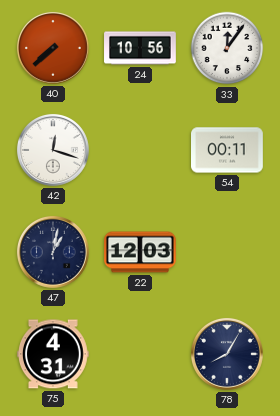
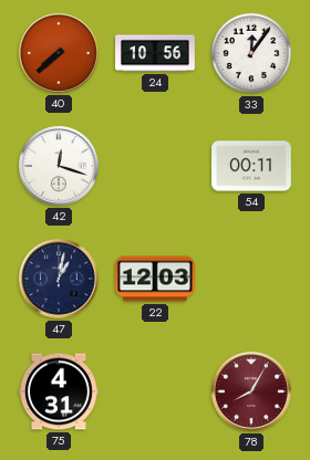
78 dial: navy -> burgundy (251, 391)
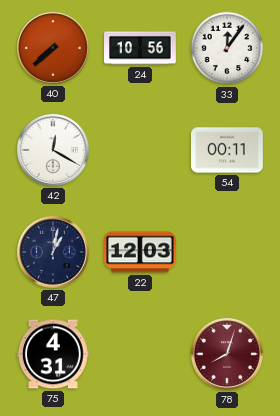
42: 12:18 -> 12:20 (53, 150)
78: 8:05 -> 8:03 (227, 354)
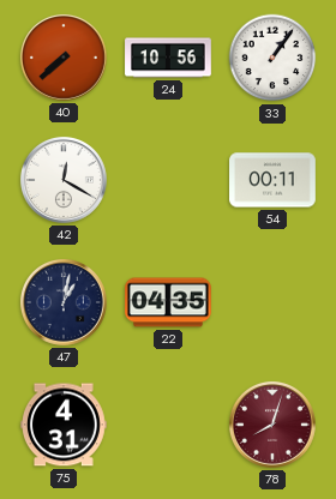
33: 12:06 -> 1:06 (272, 58)
22: 12:03 -> 04:35 (169, 302)
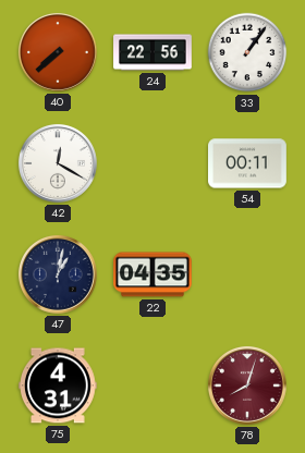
24: 10:56 -> 22:56 (152, 52)
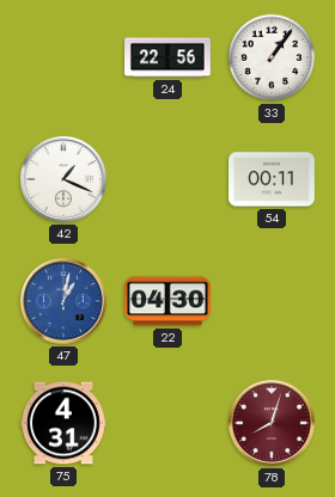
40: 7:38 -> none (58, 52)
42: 12:20 -> 1:19 (63, 179)
47 dial: navy -> blue (63, 301)
22: 04:35 -> 04:30 (169, 301)
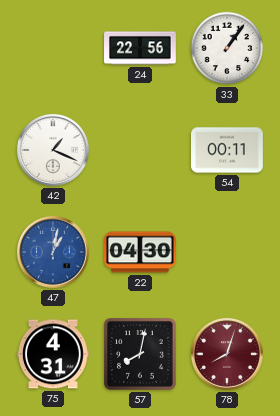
57: none -> 8:02 (141, 355)
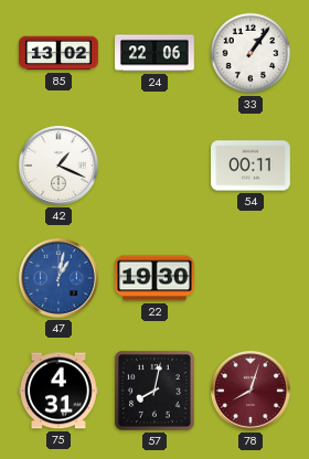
85: none -> 13:02 (58, 53)
24: 22:56 -> 22:06 (154, 53)
22: 04:30 -> 19:30 (156, 278)
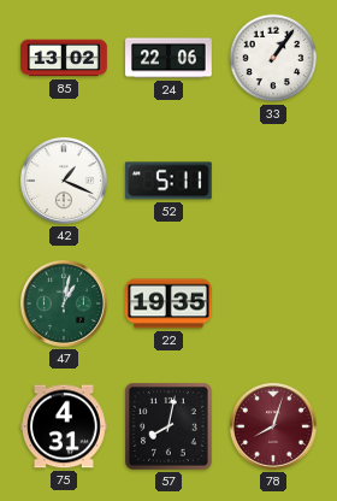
52: none -> 5:11 (168, 181)
54: 00:11 -> none (252, 166)
47 dial: blue -> green (64, 303)
22: 19:30 -> 19:35 (170, 303)
